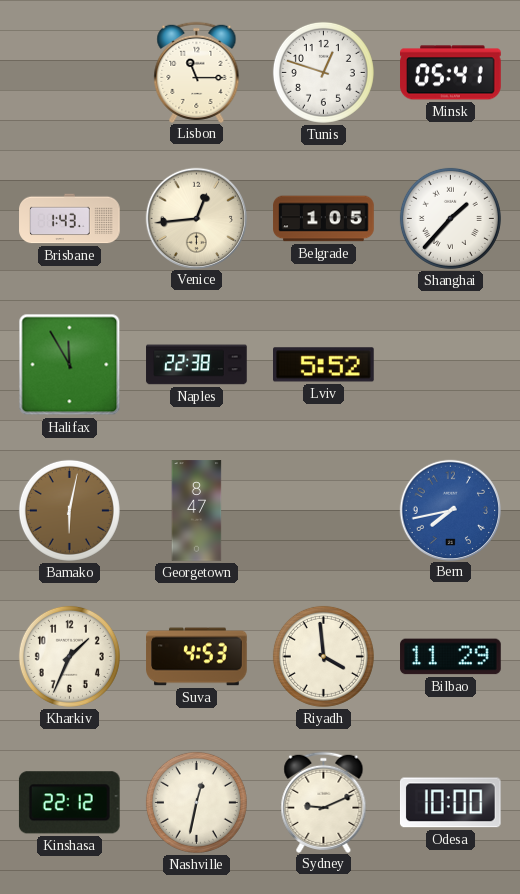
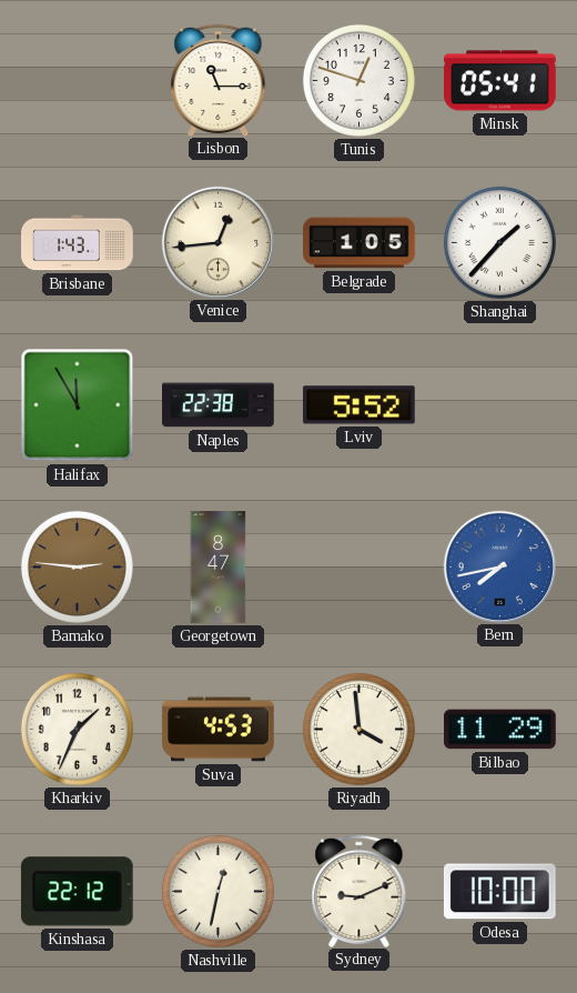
Bamako: 6:02 -> 2:46 (77, 566)
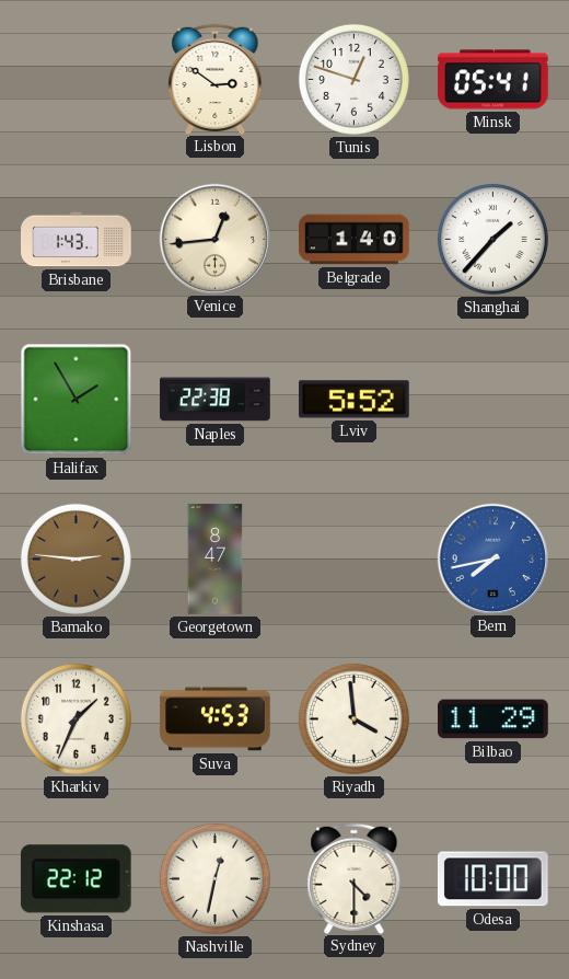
Lisbon: 11:15 -> 2:51 (216, 79)
Belgrade: 1:05 -> 1:40 (355, 240)
Halifax: 11:55 -> 1:55 (77, 400)
Sydney: 9:11 -> 4:30 (355, 878)
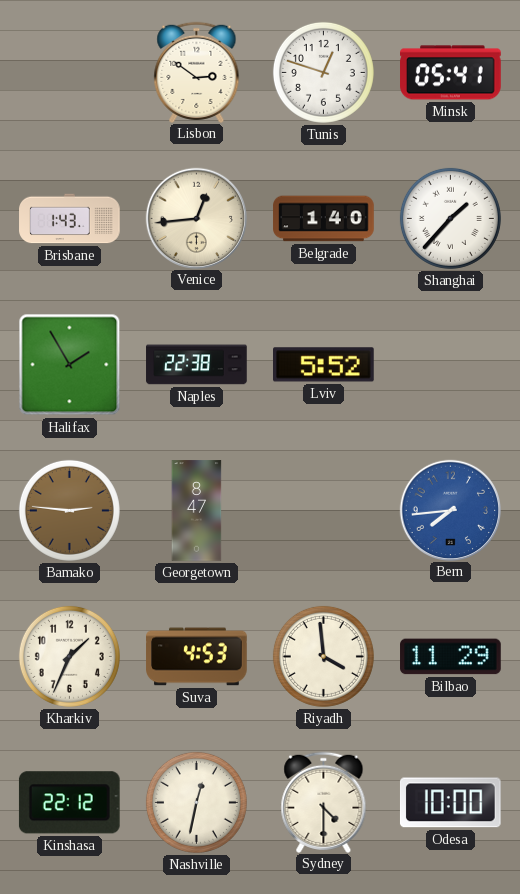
Bern: 7:43 -> 7:44 (450, 510)
